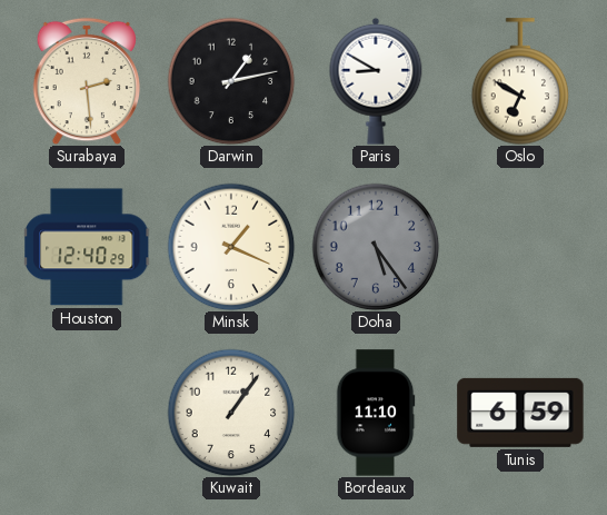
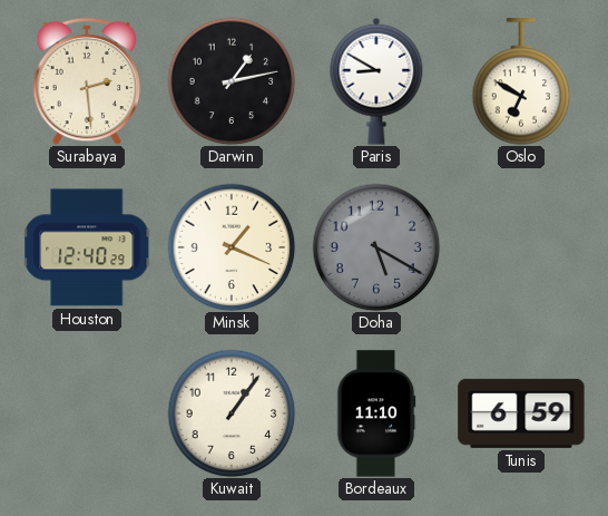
Doha: 5:24 -> 5:20 (376, 247)
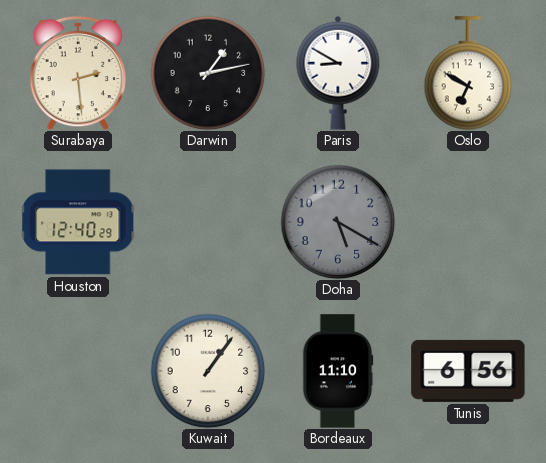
Minsk: 1:19 -> none (232, 247)
Tunis: 6:59 -> 6:56 (468, 371)
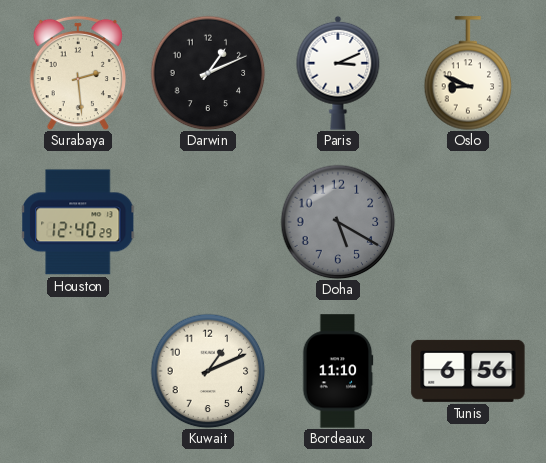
Darwin: 1:13 -> 1:11 (208, 73)
Paris: 8:50 -> 3:11 (338, 73)
Oslo: 6:50 -> 8:49 (468, 73)
Kuwait: 1:06 -> 1:11 (208, 371)
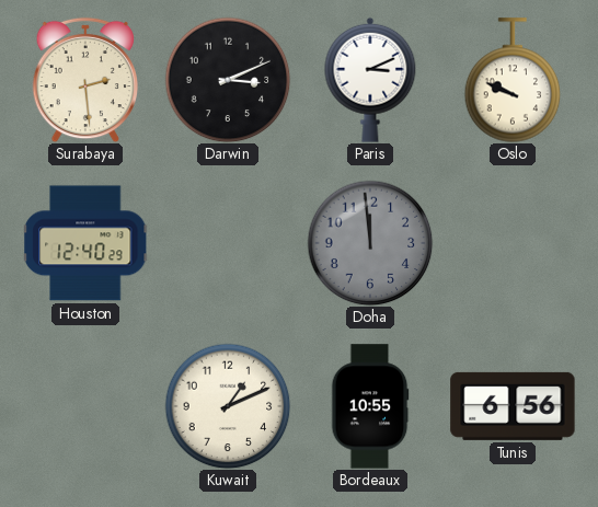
Darwin: 1:11 -> 3:11 (228, 80)
Oslo: 8:49 -> 9:49 (513, 80)
Doha: 5:20 -> 11:59 (370, 243)
Bordeaux: 11:10 -> 10:55 (370, 406)
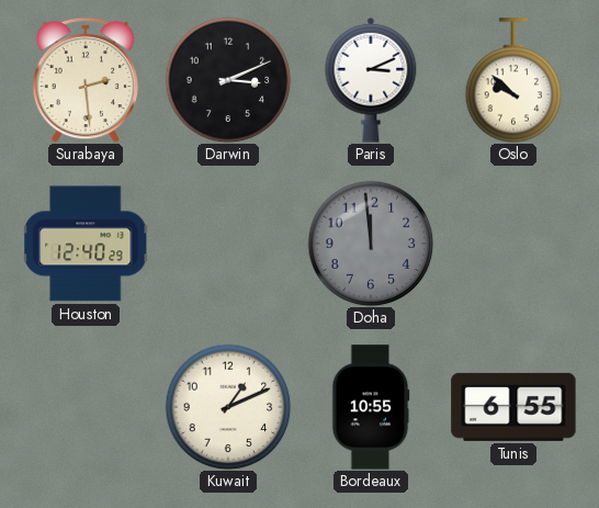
Oslo: 9:49 -> 9:52 (513, 80)
Tunis: 6:56 -> 6:55 (513, 407)
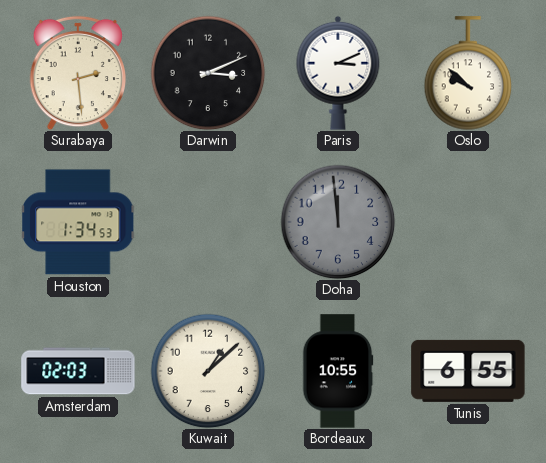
Houston: 12:40 -> 1:34 (78, 222)
Amsterdam: none -> 02:03 (78, 371)
Kuwait: 1:11 -> 1:08 (208, 371)
